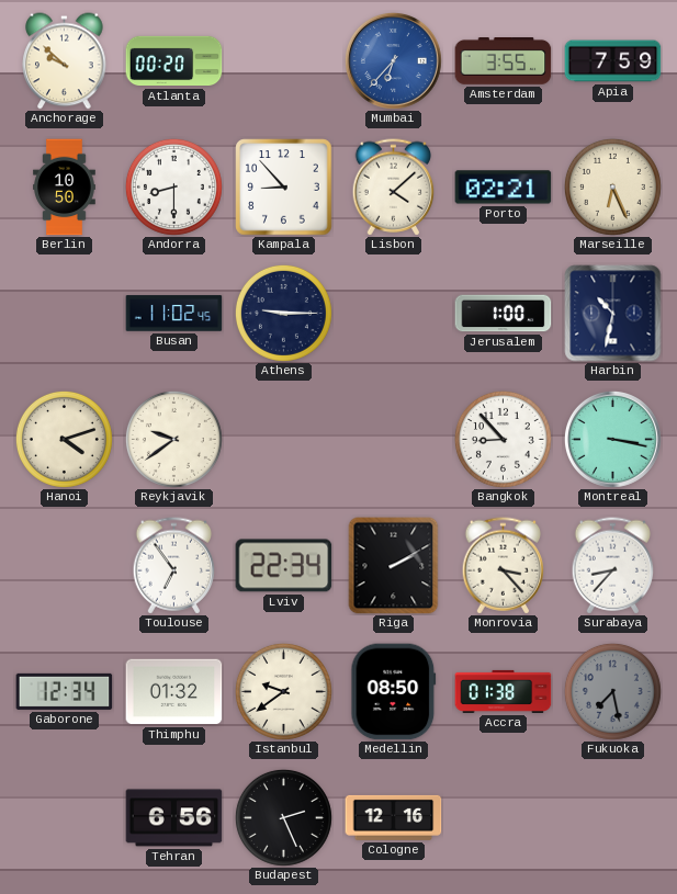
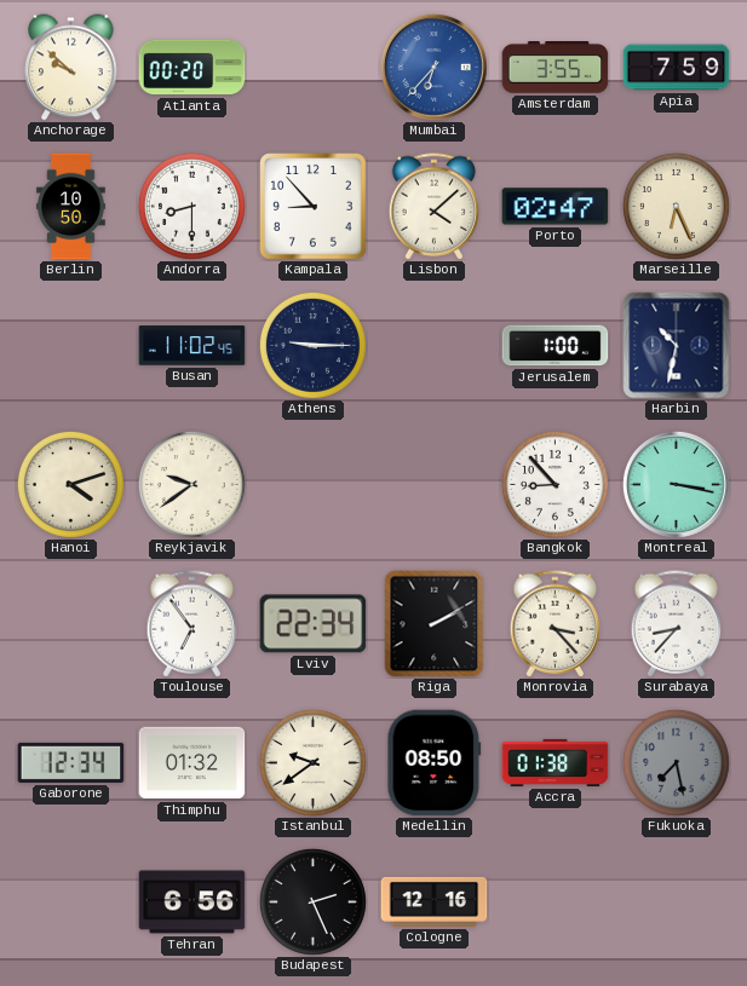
Porto: 02:21 -> 02:47 (556, 207)
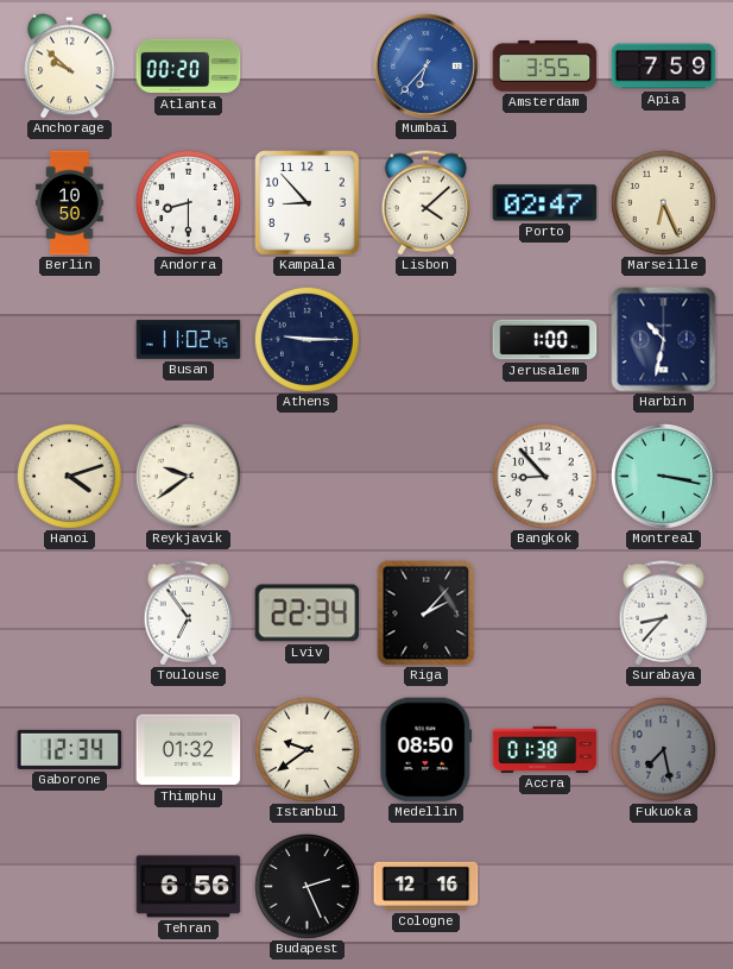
Riga: 2:10 -> 2:07 (426, 614)
Monrovia: 3:23 -> none (556, 624)
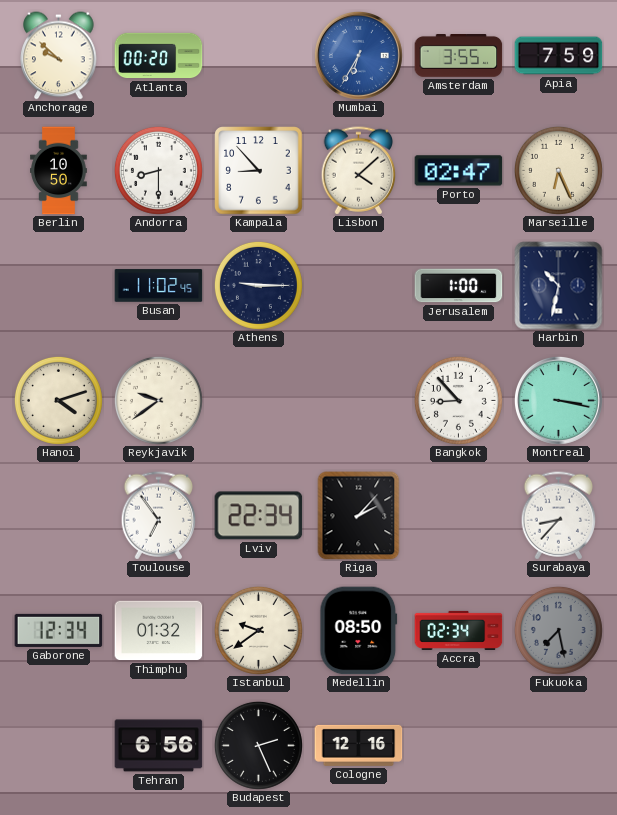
Mumbai: 6:37 -> 6:35 (358, 55)
Accra: 01:38 -> 02:34 (459, 630)
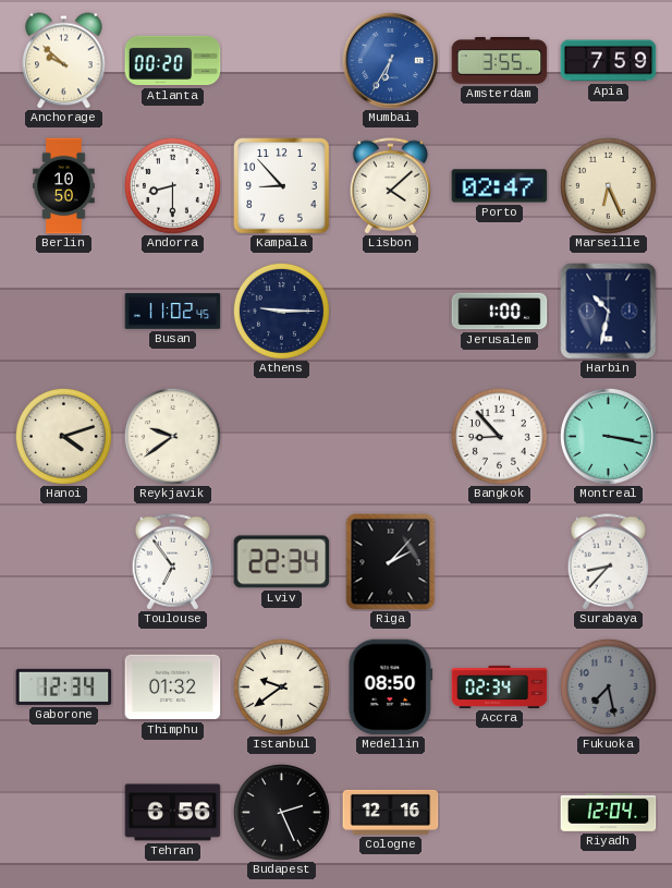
Riyadh: none -> 12:04 (609, 813)
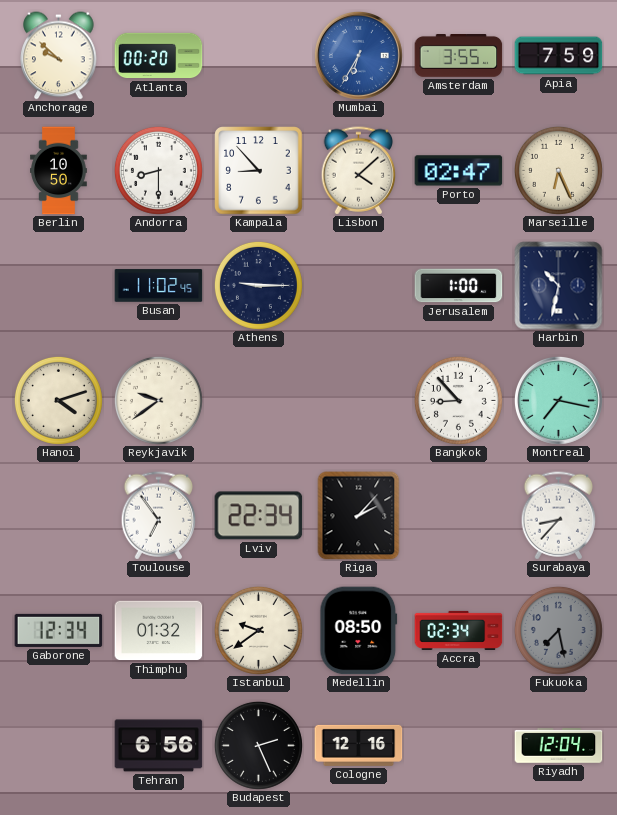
Montreal: 3:17 -> 7:17 (558, 400)
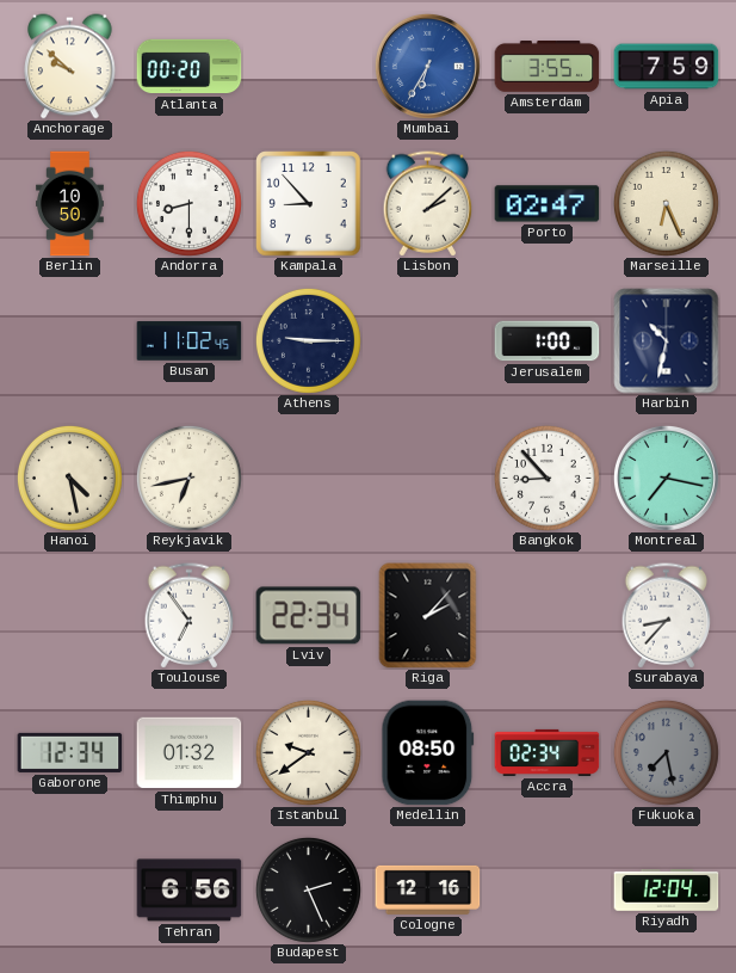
Lisbon: 4:08 -> 2:08 (428, 204)
Hanoi: 4:12 -> 4:28 (69, 478)
Reykjavik: 9:39 -> 6:43 (188, 478)
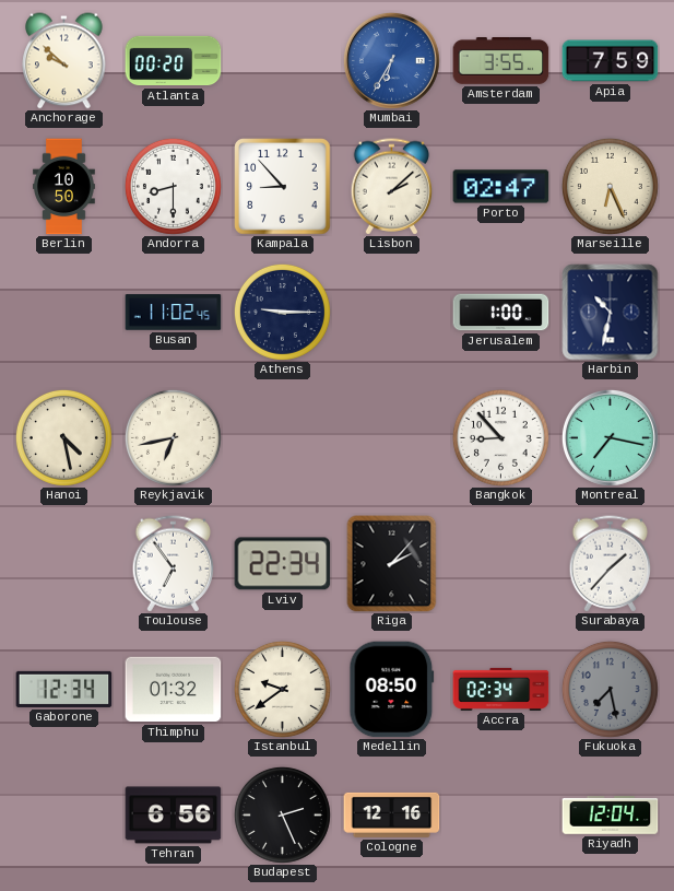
Surabaya: 8:37 -> 1:37 (611, 564)
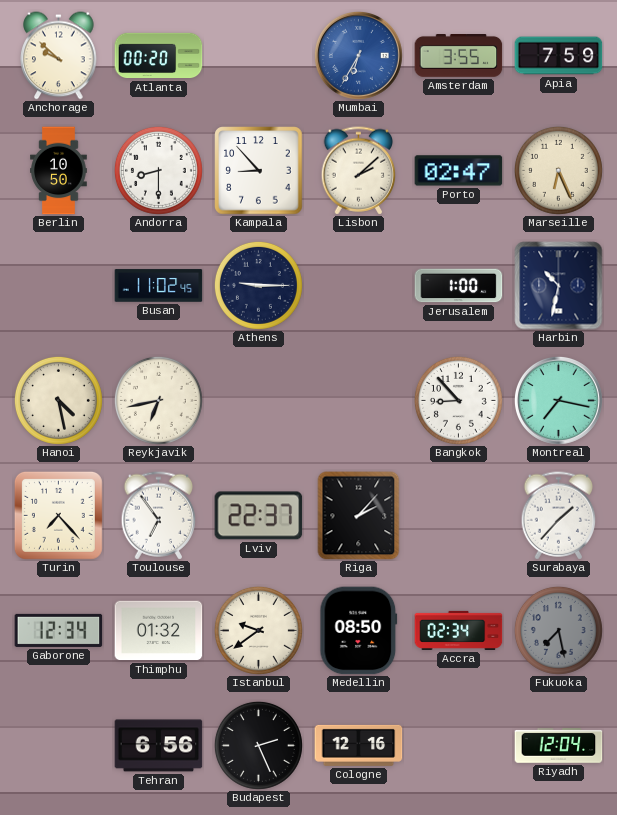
Turin: none -> 7:23 (58, 515)
Lviv: 22:34 -> 22:37 (259, 516)
